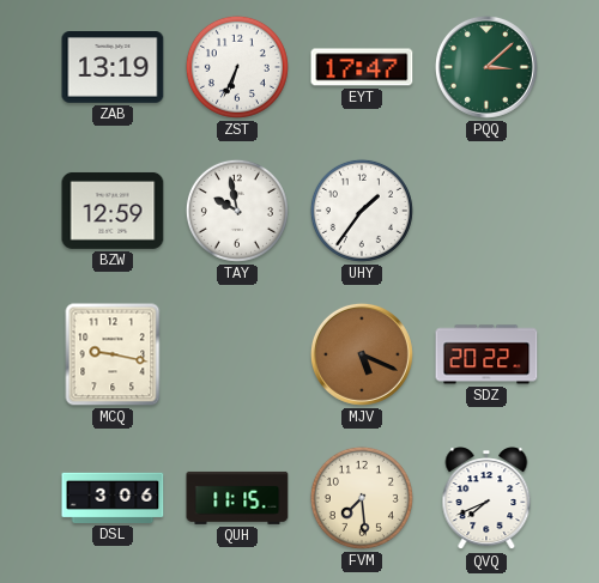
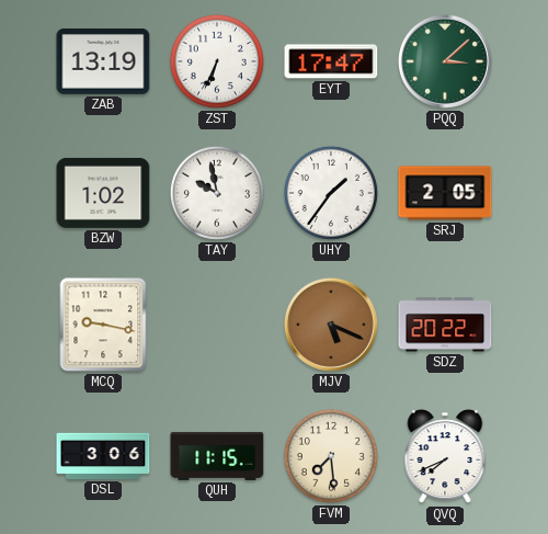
BZW: 12:59 -> 1:02 (103, 193)
SRJ: none -> 2:05 (445, 193)
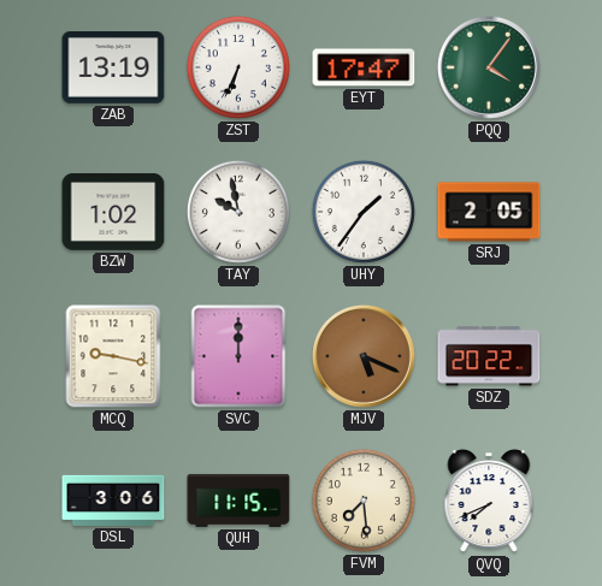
PQQ: 3:08 -> 4:06 (489, 67)
SVC: none -> 12:00 (238, 356)
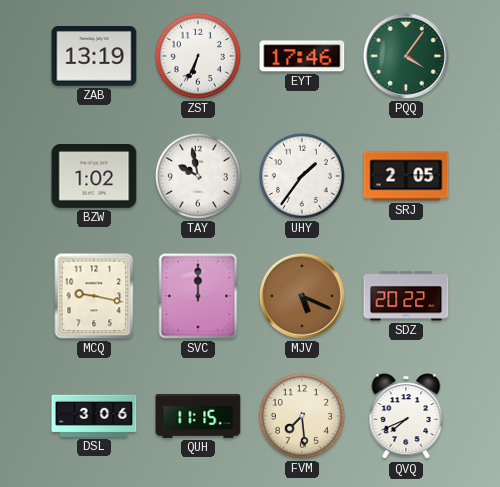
EYT: 17:47 -> 17:46 (302, 56)
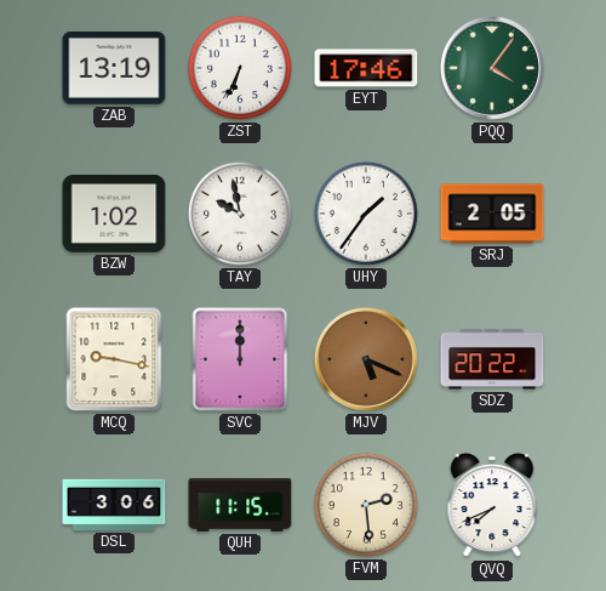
FVM: 7:29 -> 2:29 (366, 505)
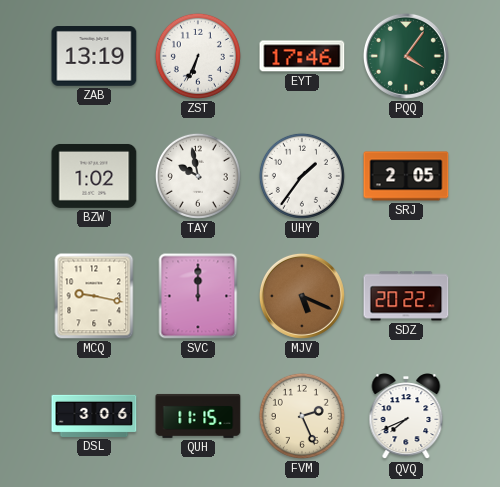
FVM: 2:29 -> 2:26 (302, 416)
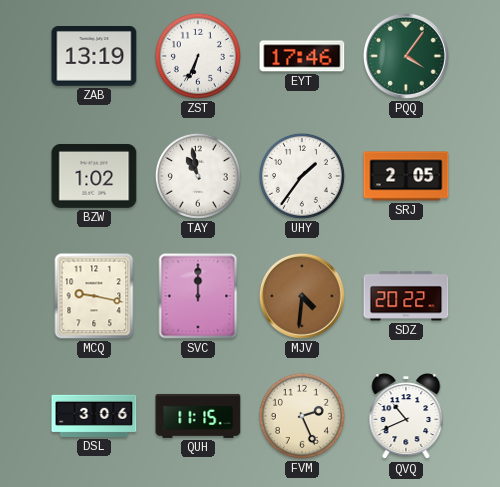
TAY: 9:58 -> 10:58 (198, 176)
MJV: 5:19 -> 4:31 (302, 296)
QVQ: 7:41 -> 10:41 (406, 417)
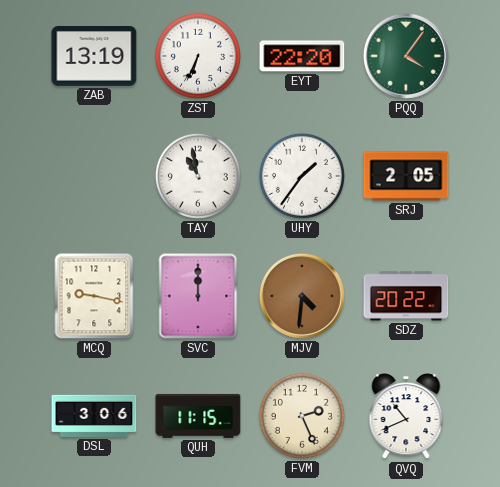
EYT: 17:46 -> 22:20 (302, 56)
BZW: 1:02 -> none (94, 176)
